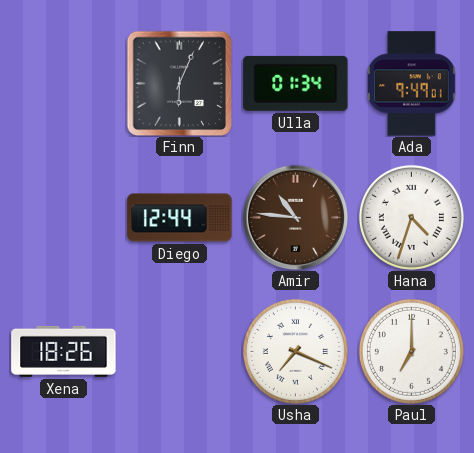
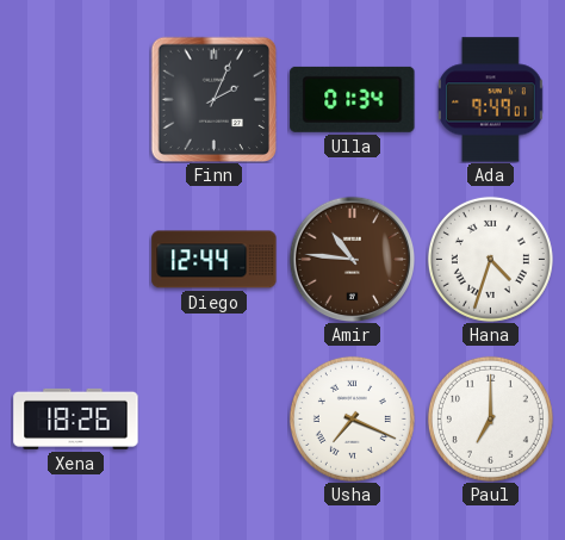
Finn: 6:04 -> 2:04 (213, 99)
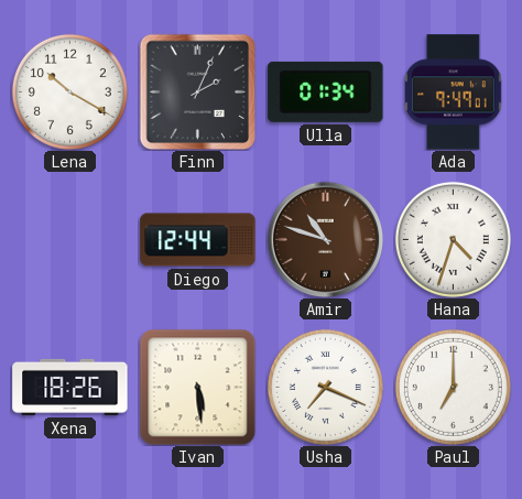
Lena: none -> 10:20 (69, 91)
Amir: 10:46 -> 10:48 (325, 239)
Ivan: none -> 5:29 (197, 387)
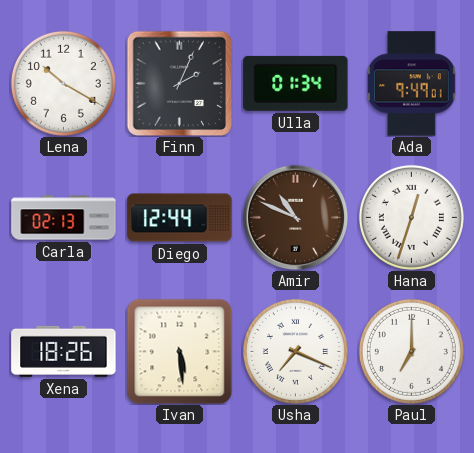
Carla: none -> 02:13 (64, 218)
Amir: 10:48 -> 10:49 (295, 217)
Hana: 4:33 -> 12:33 (411, 217)
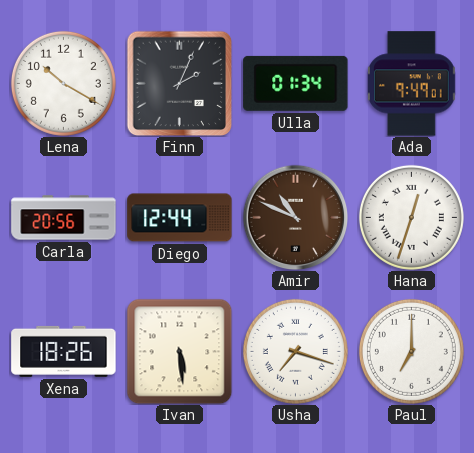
Carla: 02:13 -> 20:56 (64, 218)
Usha: 7:19 -> 7:18 (295, 351)
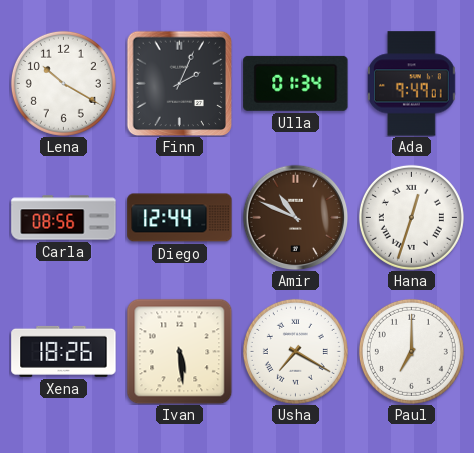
Carla: 20:56 -> 08:56 (64, 218)
Usha: 7:18 -> 7:20 (295, 351)
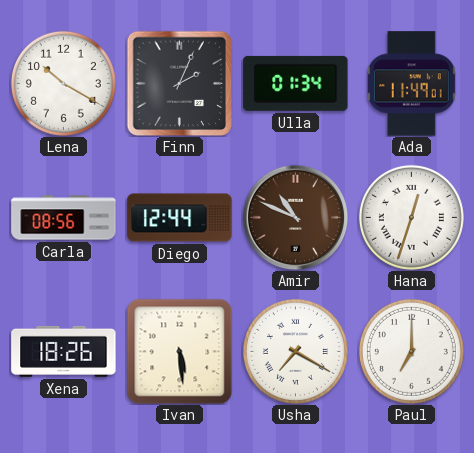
Ada: 9:49 -> 11:49 (411, 84)
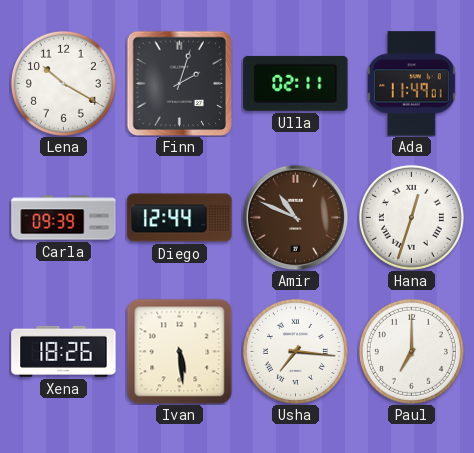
Finn: 2:04 -> 2:03 (179, 83)
Ulla: 01:34 -> 02:11 (296, 83)
Carla: 08:56 -> 09:39 (64, 218)
Usha: 7:20 -> 7:16 (295, 351)
